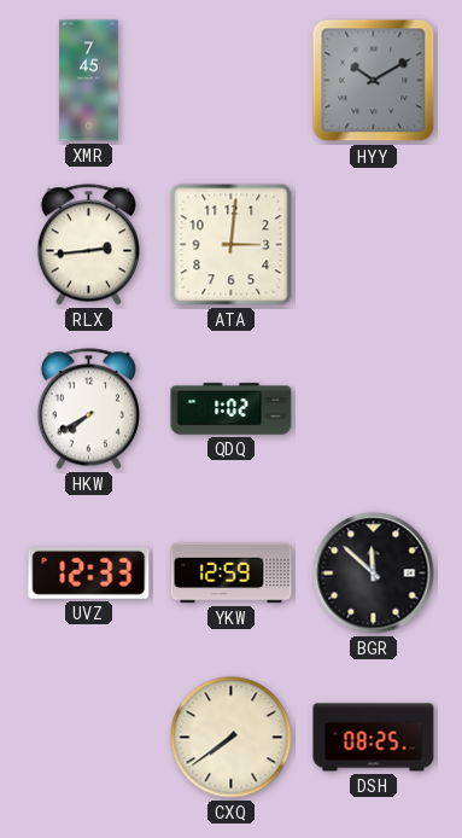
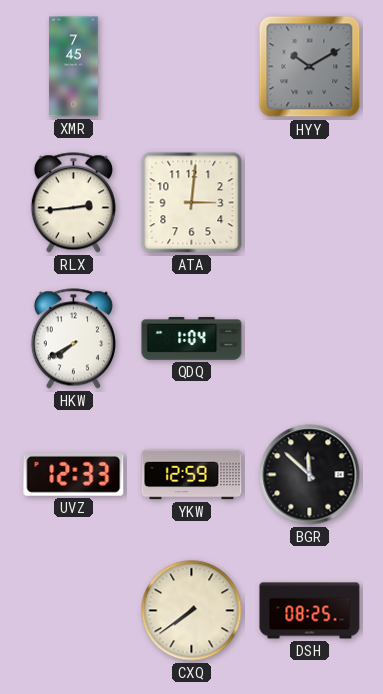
QDQ: 1:02 -> 1:04 (192, 339)
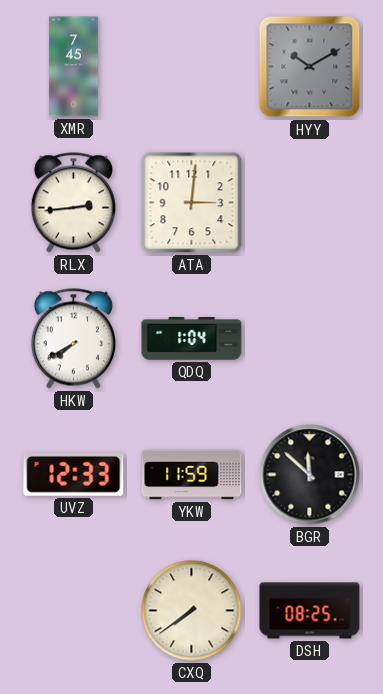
YKW: 12:59 -> 11:59 (192, 475)
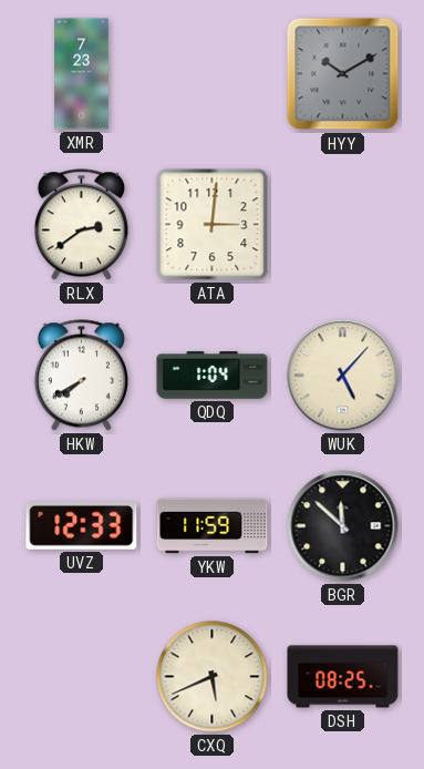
XMR: 7:45 -> 7:23 (82, 74)
RLX: 2:44 -> 2:39 (81, 225)
WUK: none -> 5:07 (343, 376)
CXQ: 7:39 -> 5:41 (213, 677)
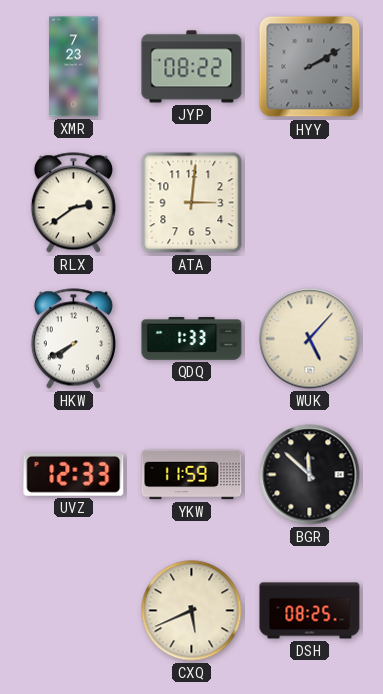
JYP: none -> 08:22 (192, 67)
HYY: 10:10 -> 2:10 (310, 67)
QDQ: 1:04 -> 1:33 (192, 339)
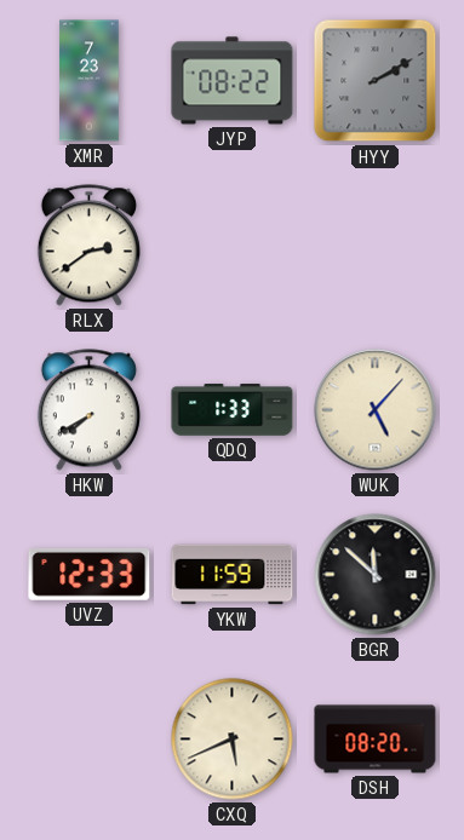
ATA: 3:01 -> none (192, 203)
DSH: 08:25 -> 08:20 (376, 740)
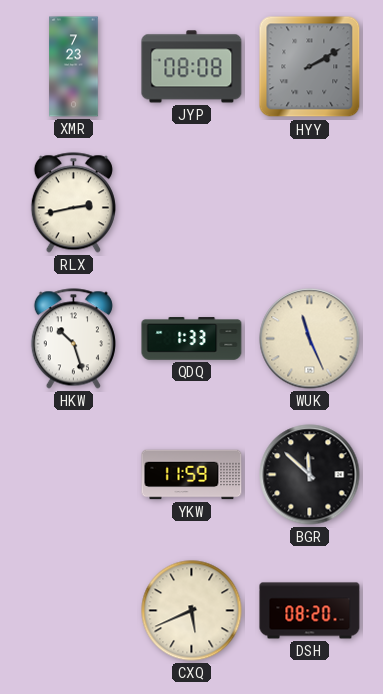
JYP: 08:22 -> 08:08 (192, 67)
RLX: 2:39 -> 2:43 (73, 203)
HKW: 7:40 -> 10:27 (73, 339)
WUK: 5:07 -> 11:26 (310, 339)
UVZ: 12:33 -> none (90, 574)
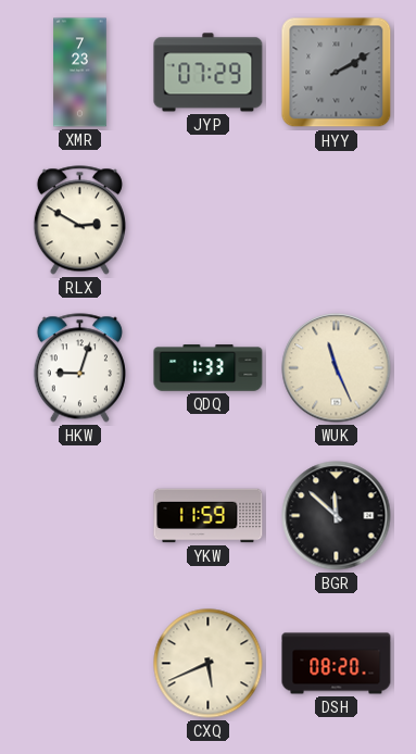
JYP: 08:08 -> 07:29 (209, 73)
RLX: 2:43 -> 2:50 (79, 221)
HKW: 10:27 -> 9:03 (79, 368)
